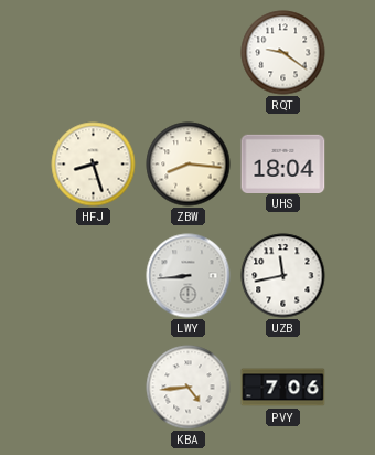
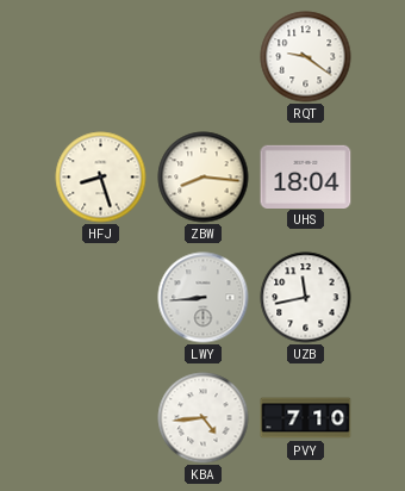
PVY: 7:06 -> 7:10 (306, 418)
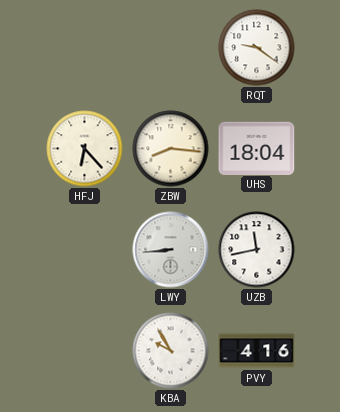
HFJ: 8:27 -> 6:23 (85, 149)
KBA: 4:44 -> 9:55 (171, 351)
PVY: 7:10 -> 4:16 (257, 351)
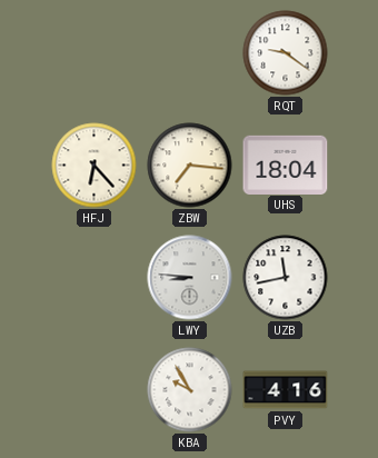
ZBW: 8:16 -> 7:16 (190, 166)
LWY: 8:44 -> 8:46 (190, 278)
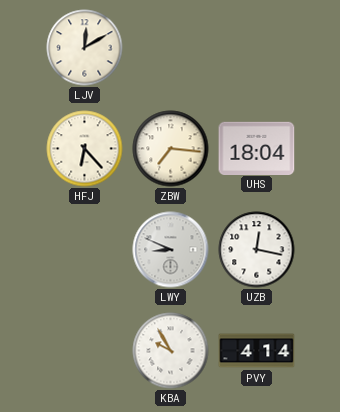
LJV: none -> 12:10 (85, 48)
RQT: 9:21 -> none (286, 53)
LWY: 8:46 -> 8:49 (171, 250)
UZB: 11:43 -> 12:17 (257, 250)
PVY: 4:16 -> 4:14 (257, 351)
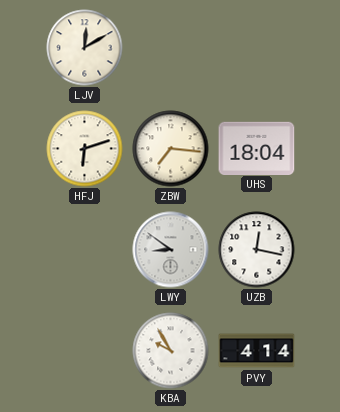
HFJ: 6:23 -> 6:12 (85, 149)
LWY: 8:49 -> 8:51 (171, 250)
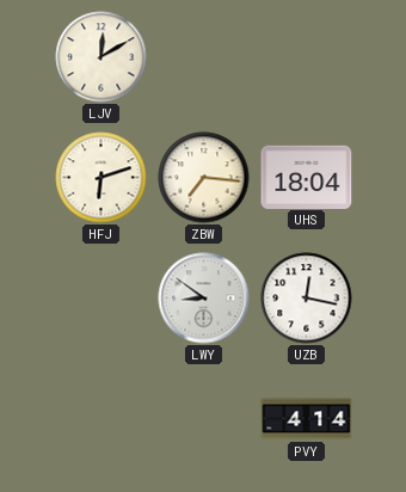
KBA: 9:55 -> none (171, 351)
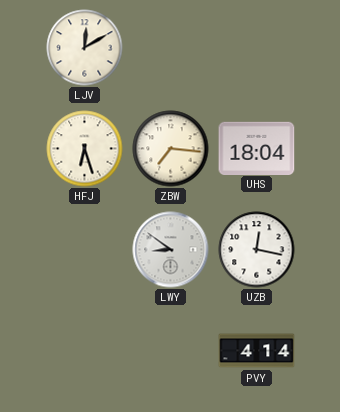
HFJ: 6:12 -> 6:27 (85, 149)
